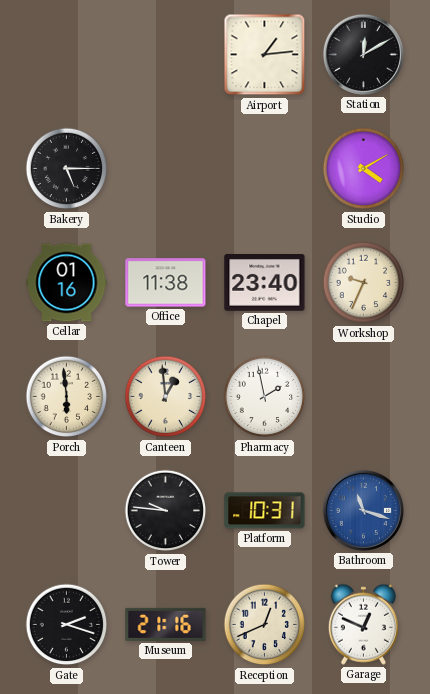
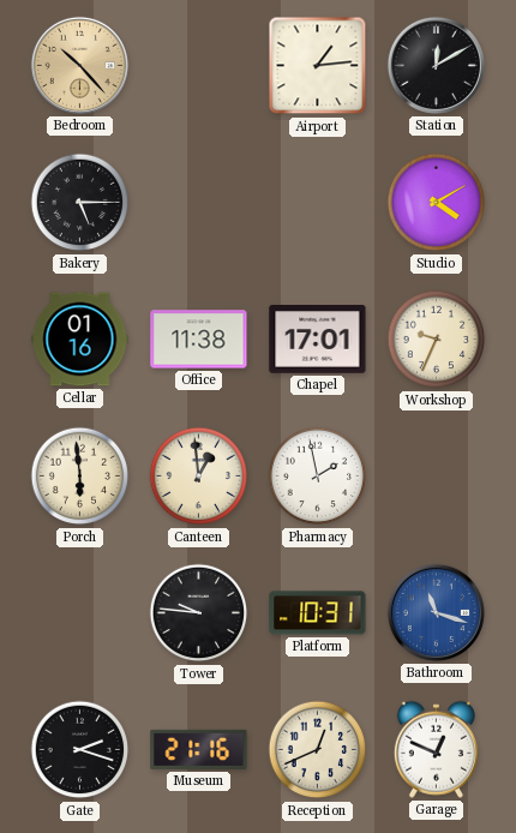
Bedroom: none -> 10:23 (79, 65)
Chapel: 23:40 -> 17:01 (318, 340)
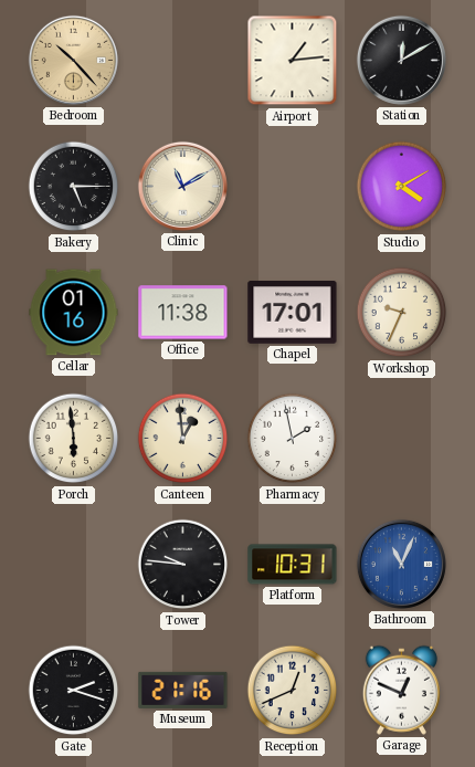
Clinic: none -> 11:10 (182, 186)
Bathroom: 11:18 -> 11:04 (401, 564)
